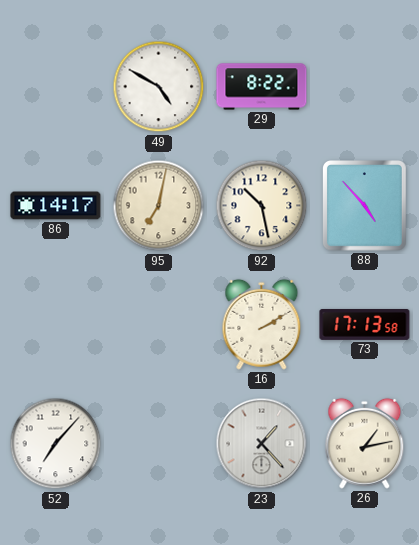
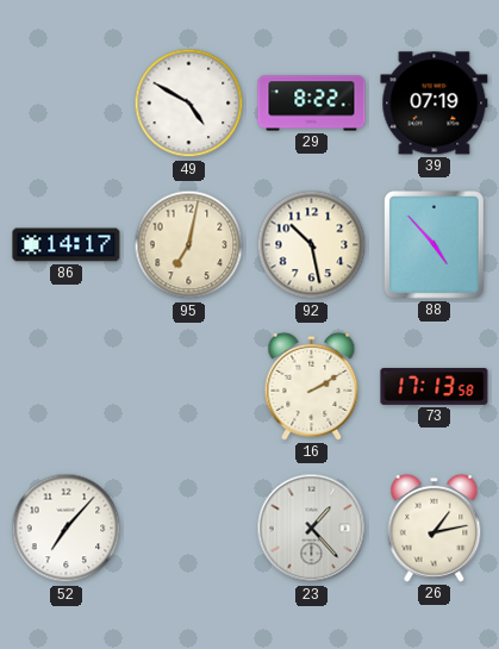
39: none -> 07:19 (435, 104)
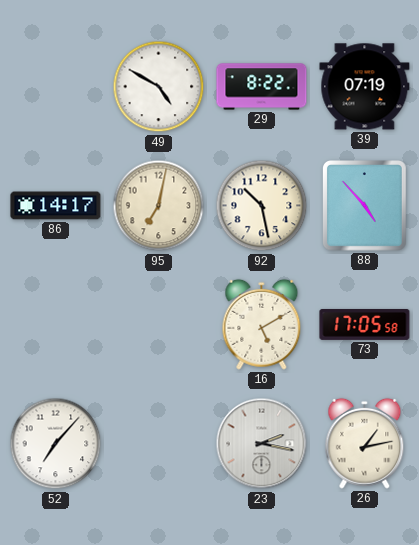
16: 2:10 -> 5:10 (262, 324)
73: 17:13 -> 17:05 (365, 324)
23: 1:23 -> 2:17 (262, 444)
